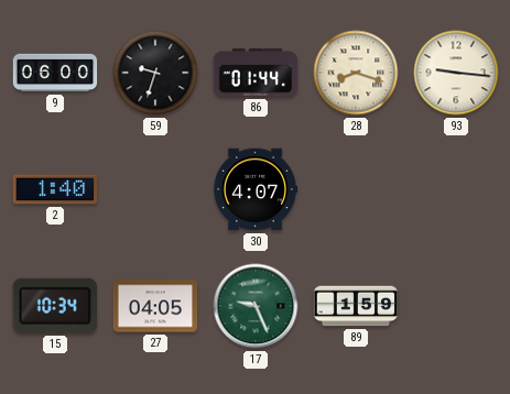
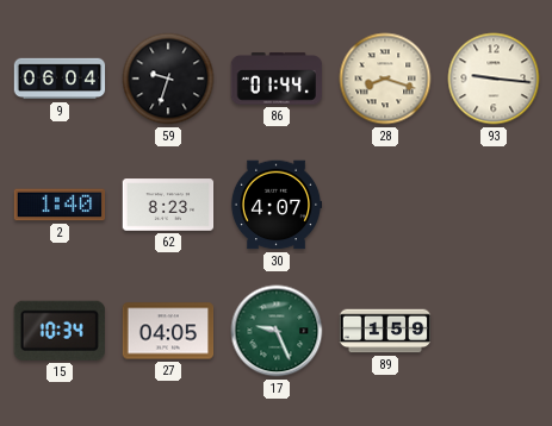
9: 06:00 -> 06:04 (60, 79)
62: none -> 8:23 (168, 205)
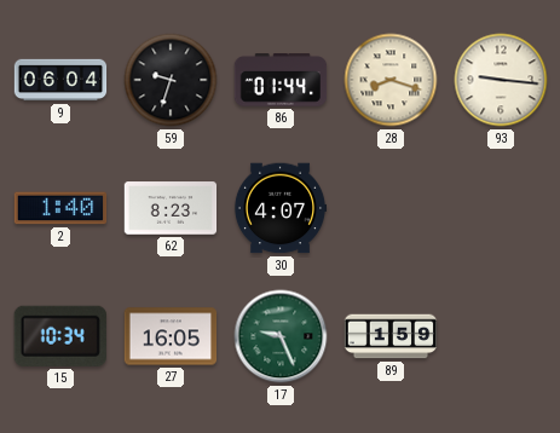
27: 04:05 -> 16:05 (171, 336)
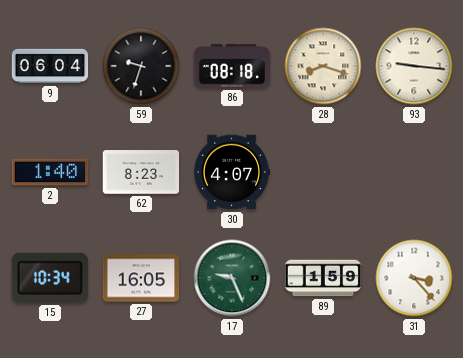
86: 01:44 -> 08:18 (232, 66)
31: none -> 3:23 (414, 278)
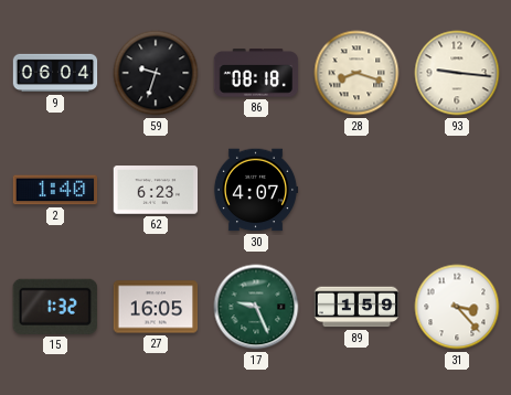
62: 8:23 -> 6:23 (156, 190)
15: 10:34 -> 1:32 (55, 307)
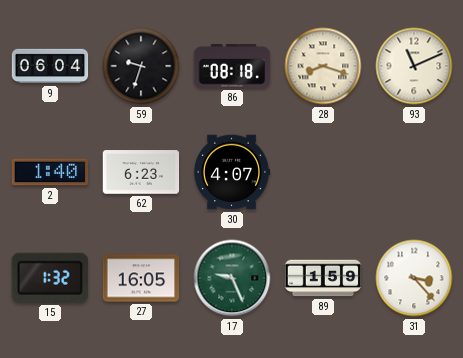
93: 9:16 -> 11:11 (414, 66)
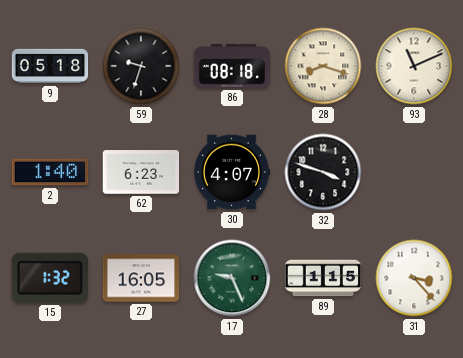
9: 06:04 -> 05:18 (50, 66)
32: none -> 3:48 (323, 172)
89: 1:59 -> 1:15 (323, 278)
